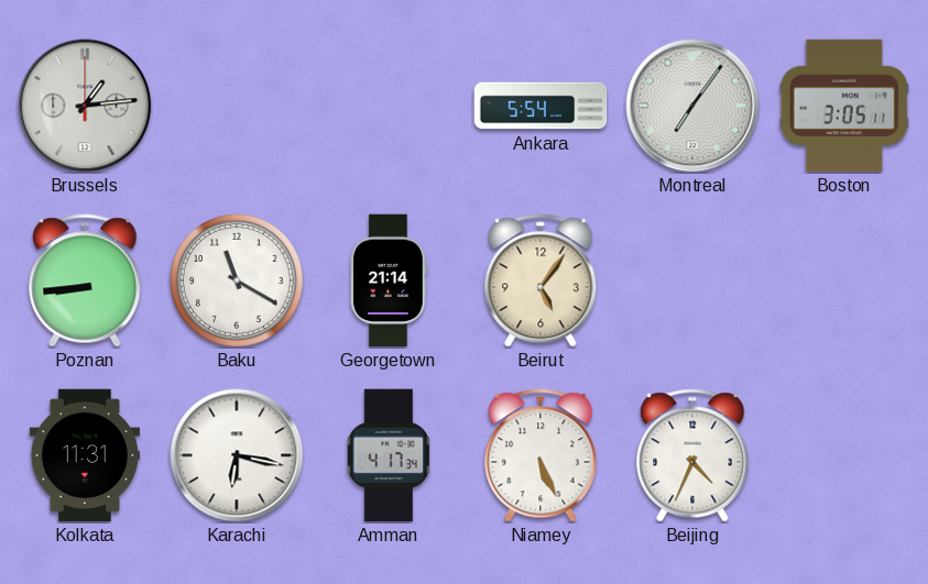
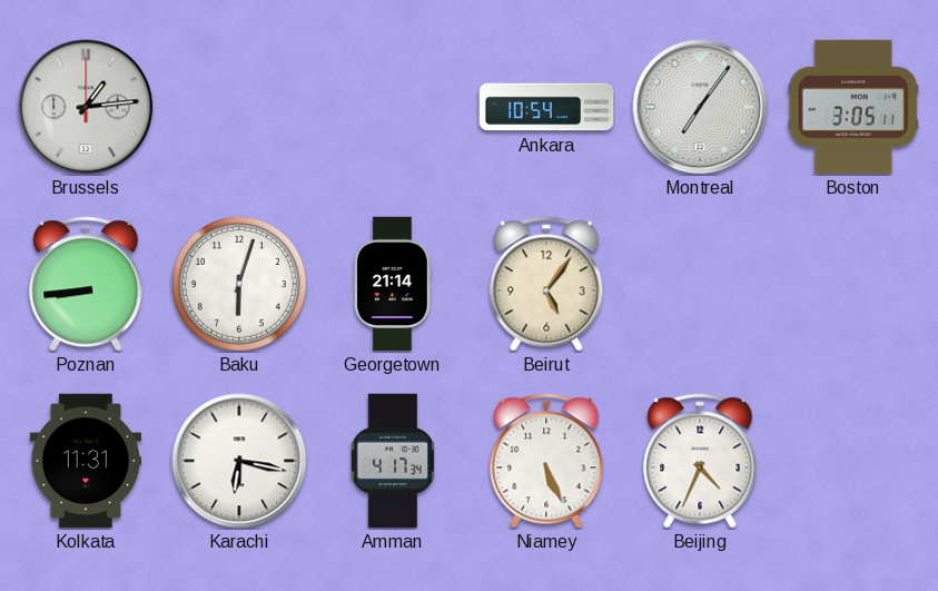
Ankara: 5:54 -> 10:54 (546, 107)
Baku: 11:20 -> 6:03 (239, 284)
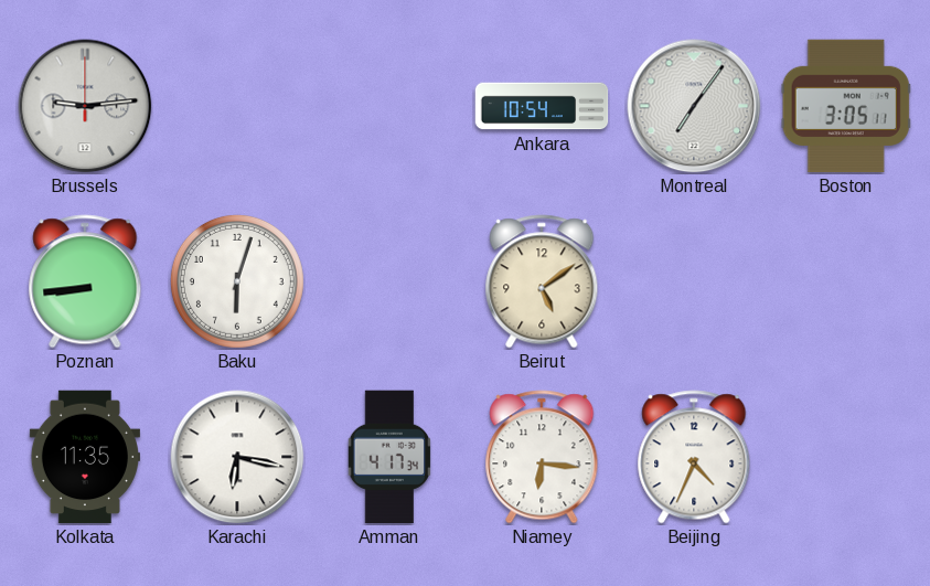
Brussels: 1:14 -> 9:14 (85, 106)
Georgetown: 21:14 -> none (394, 284)
Beirut: 5:06 -> 5:09 (542, 281)
Kolkata: 11:31 -> 11:35 (85, 457)
Niamey: 5:26 -> 6:16 (542, 457)
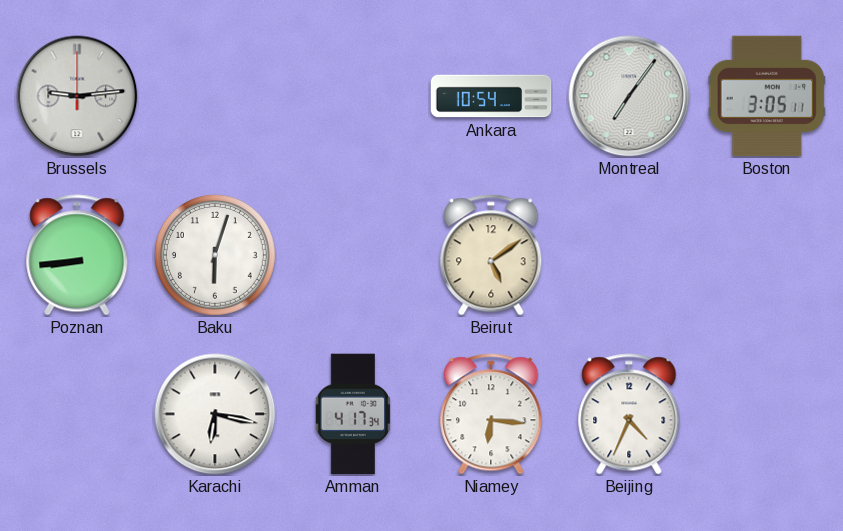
Kolkata: 11:35 -> none (85, 457)
